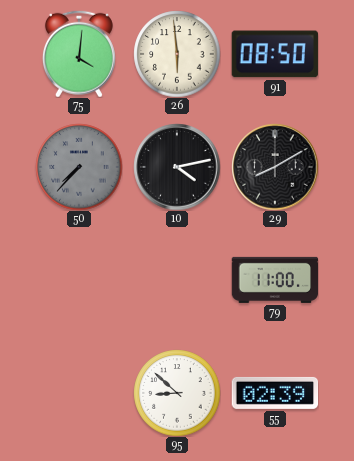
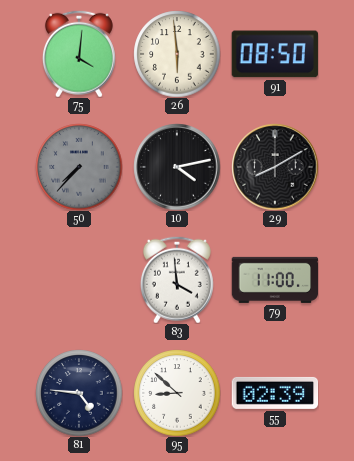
83: none -> 3:59 (177, 280)
81: none -> 4:46 (79, 393)
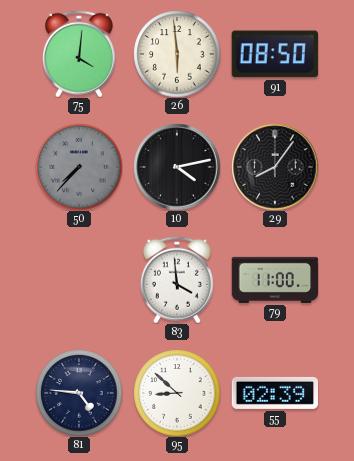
29: 8:10 -> 8:06 (275, 167)
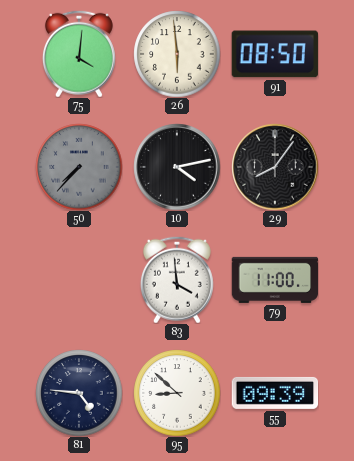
55: 02:39 -> 09:39 (275, 393)
